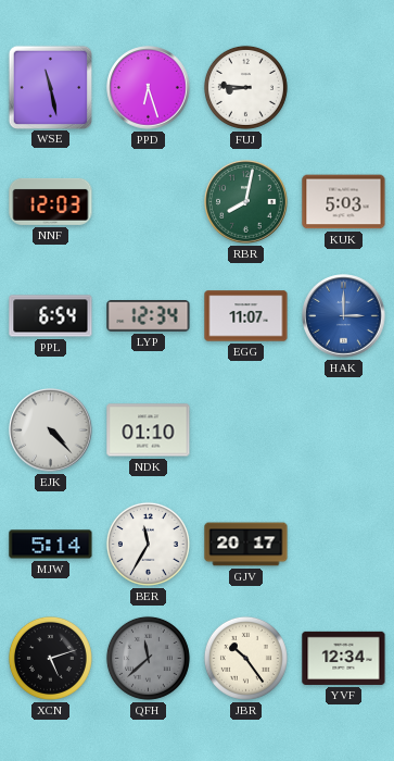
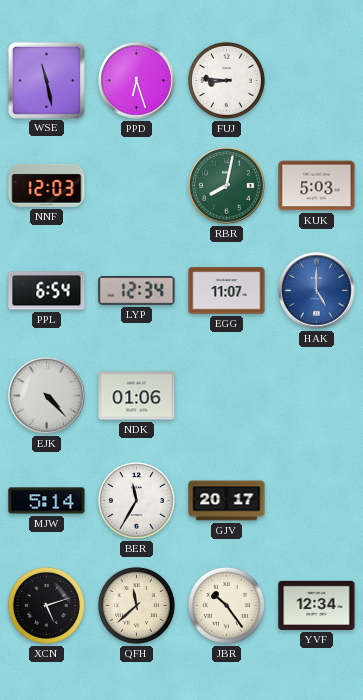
HAK: 3:00 -> 5:00 (317, 291)
NDK: 01:10 -> 01:06 (137, 396)
QFH dial: grey -> cream (136, 605)
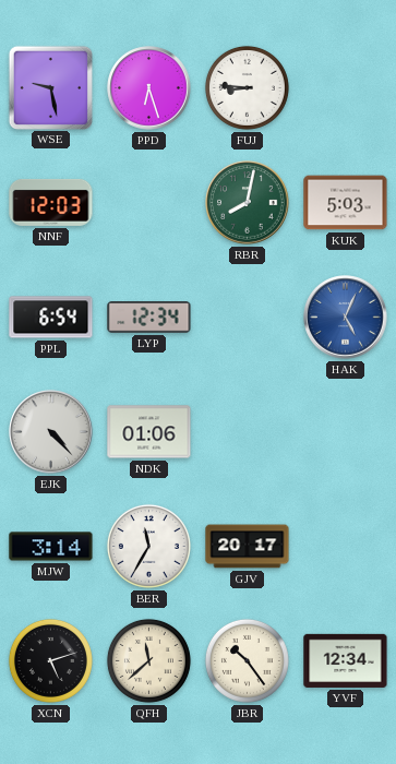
WSE: 11:28 -> 9:28 (50, 87)
EGG: 11:07 -> none (227, 291)
HAK: 5:00 -> 5:04 (346, 318)
MJW: 5:14 -> 3:14 (51, 547)
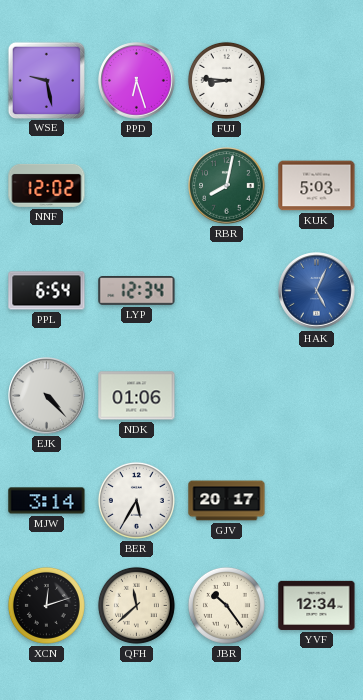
NNF: 12:03 -> 12:02 (47, 185)
BER: 11:35 -> 5:35 (136, 500)
XCN: 5:12 -> 12:12 (46, 605)
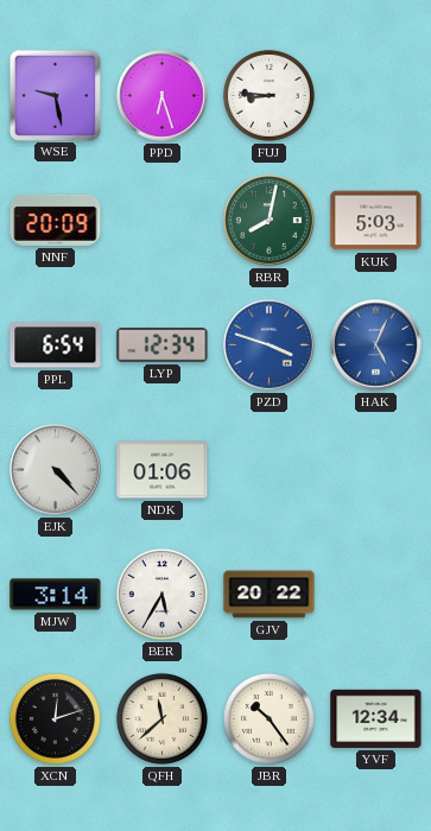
NNF: 12:02 -> 20:09 (56, 220)
PZD: none -> 3:48 (270, 345)
GJV: 20:17 -> 20:22 (270, 595)
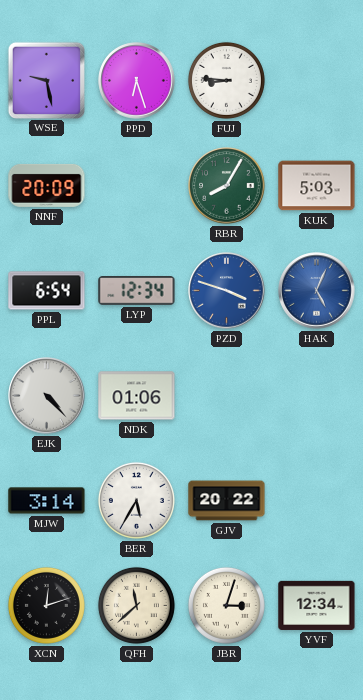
RBR: 8:02 -> 8:05 (227, 186)
JBR: 10:24 -> 3:03 (226, 605)
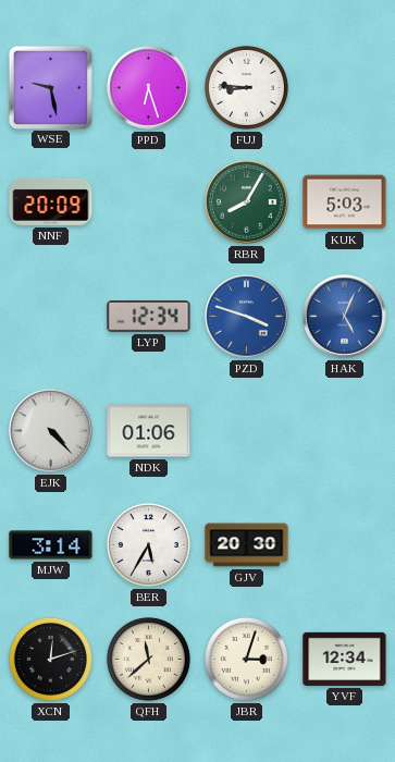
PPL: 6:54 -> none (47, 291)
GJV: 20:22 -> 20:30 (247, 545)
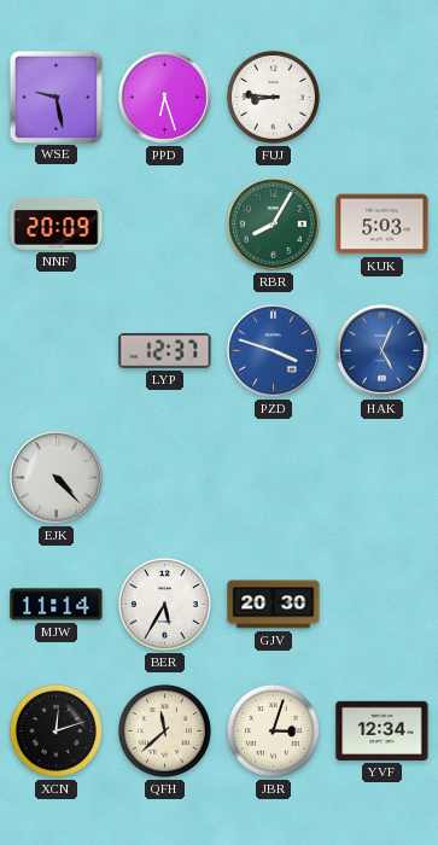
LYP: 12:34 -> 12:37 (165, 351)
NDK: 01:06 -> none (149, 431)
MJW: 3:14 -> 11:14 (57, 605)
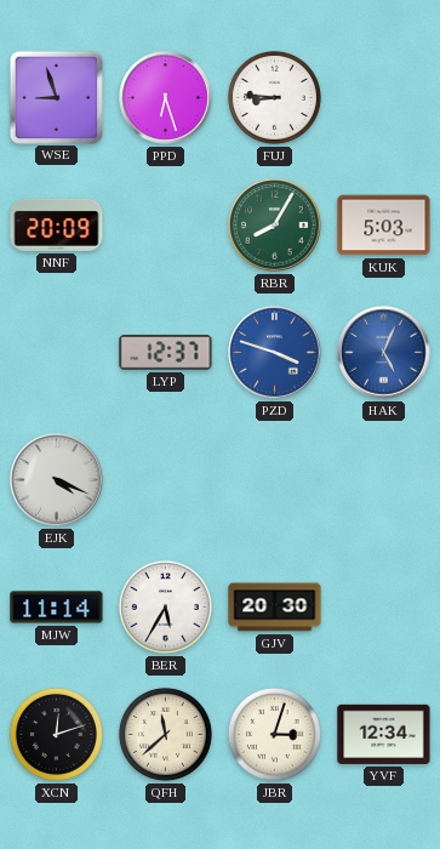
WSE: 9:28 -> 8:57 (56, 97)
EJK: 4:23 -> 4:19 (57, 480)
